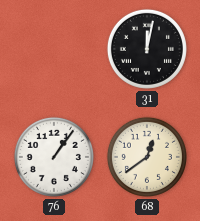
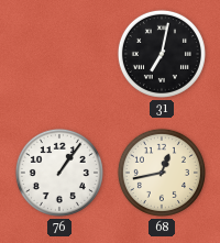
31: 12:02 -> 7:02 (162, 54)
68: 12:39 -> 12:43 (162, 173)
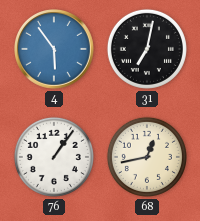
4: none -> 5:54 (55, 50)
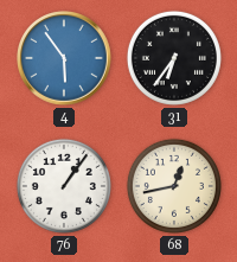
31: 7:02 -> 6:36 (174, 58)
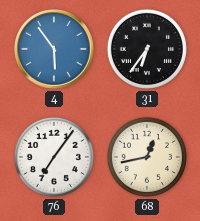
76: 1:06 -> 7:06 (54, 157)
